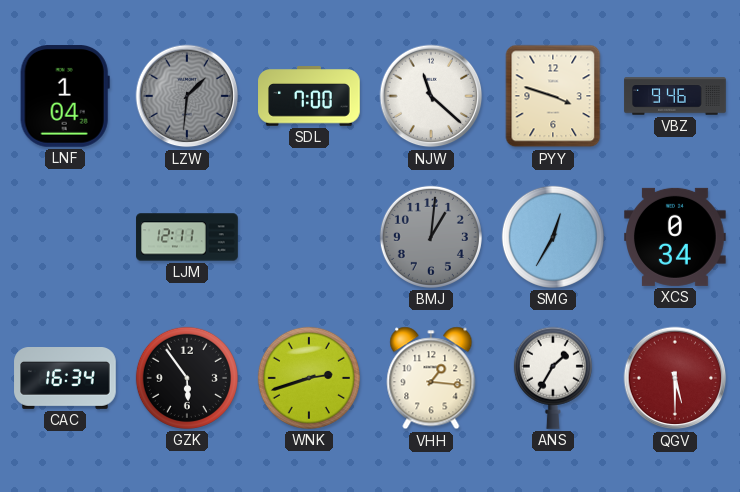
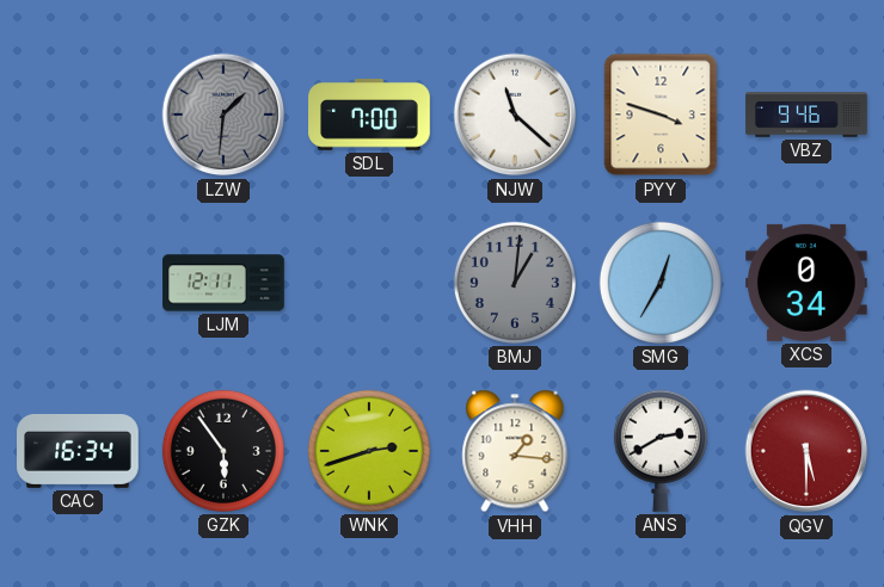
LNF: 1:04 -> none (65, 97)
ANS: 1:35 -> 2:40 (661, 451)
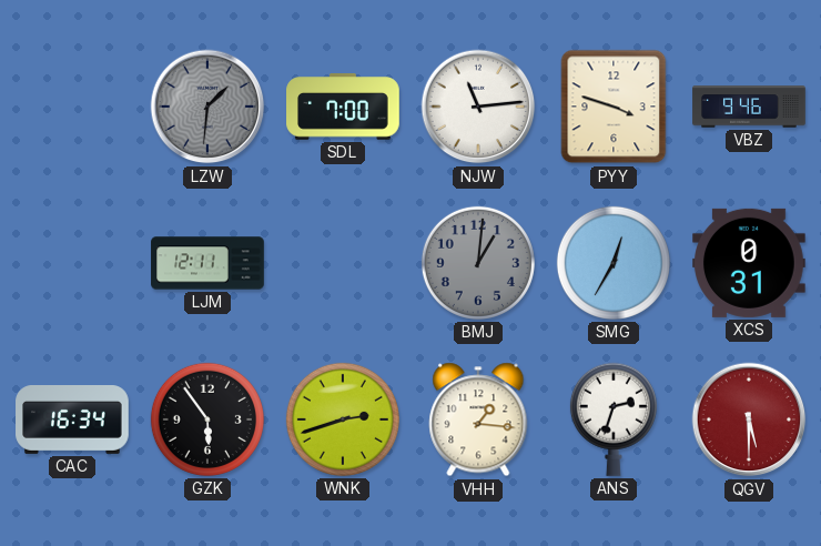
NJW: 11:22 -> 11:14 (478, 107)
XCS: 0:34 -> 0:31 (750, 263)
ANS: 2:40 -> 2:33 (614, 419)
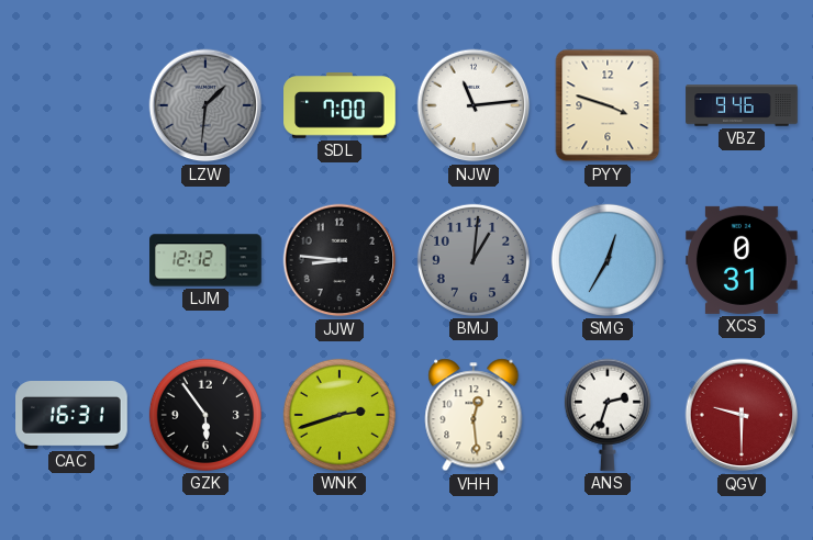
LJM: 12:11 -> 12:12 (205, 260)
JJW: none -> 8:46 (339, 260)
CAC: 16:34 -> 16:31 (71, 416)
VHH: 1:16 -> 12:29 (474, 415)
QGV: 5:30 -> 9:30 (742, 415)
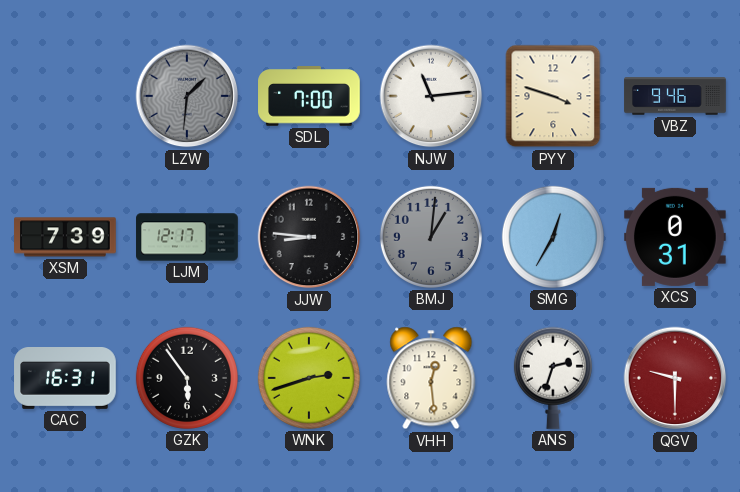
XSM: none -> 7:39 (65, 237)
LJM: 12:12 -> 12:17 (187, 237)
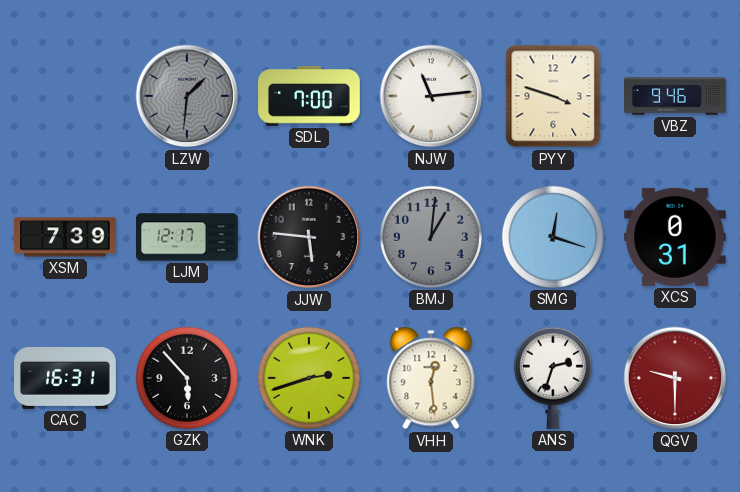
JJW: 8:46 -> 5:46 (309, 237)
SMG: 12:35 -> 12:18 (553, 237)
GZK: 5:54 -> 5:53 (187, 378)
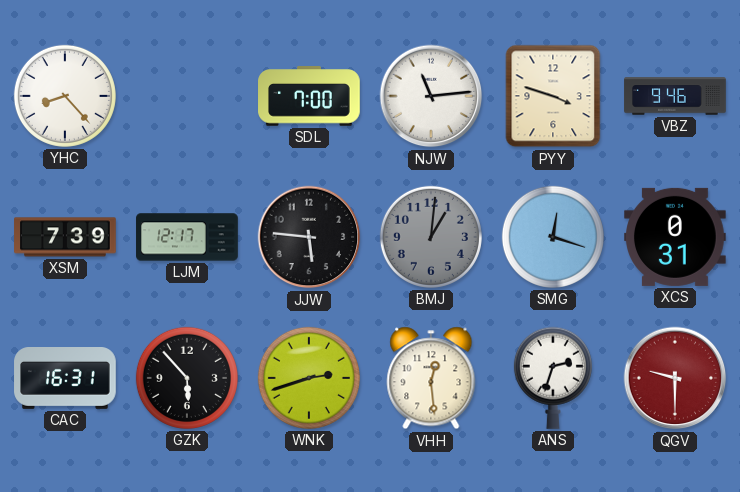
YHC: none -> 8:23 (65, 96)
LZW: 1:31 -> none (187, 96)
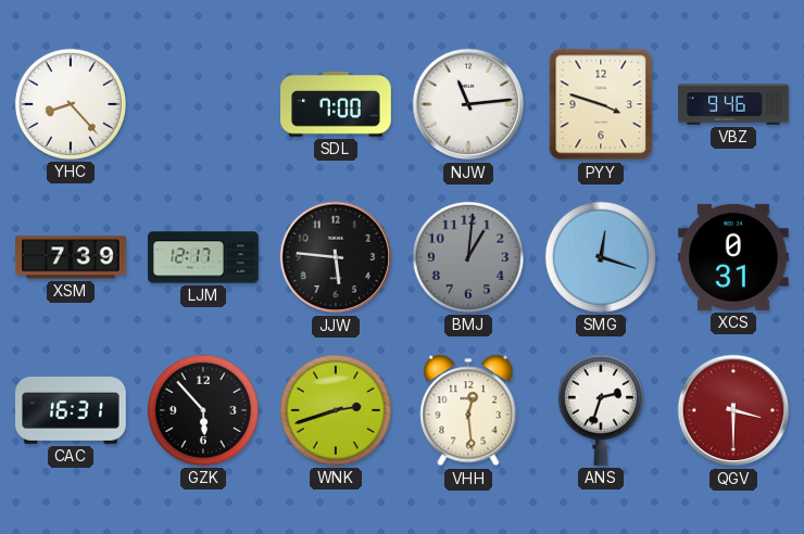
QGV: 9:30 -> 3:30 (733, 410)
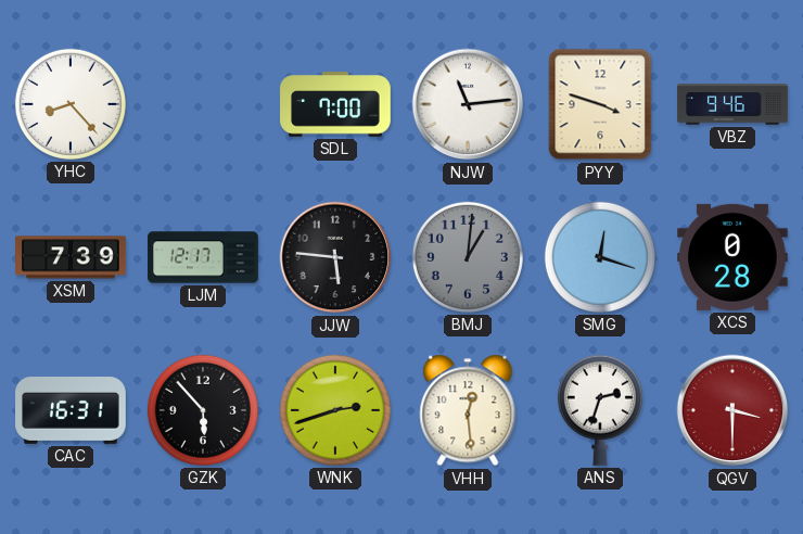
XCS: 0:31 -> 0:28 (734, 257)
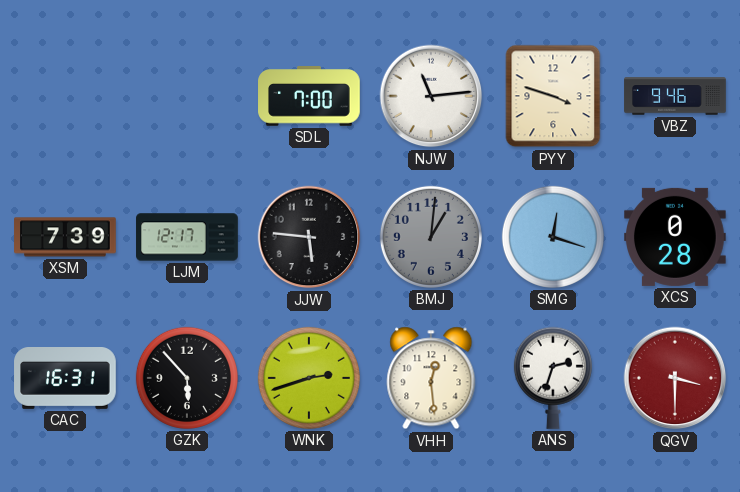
YHC: 8:23 -> none (71, 104)
